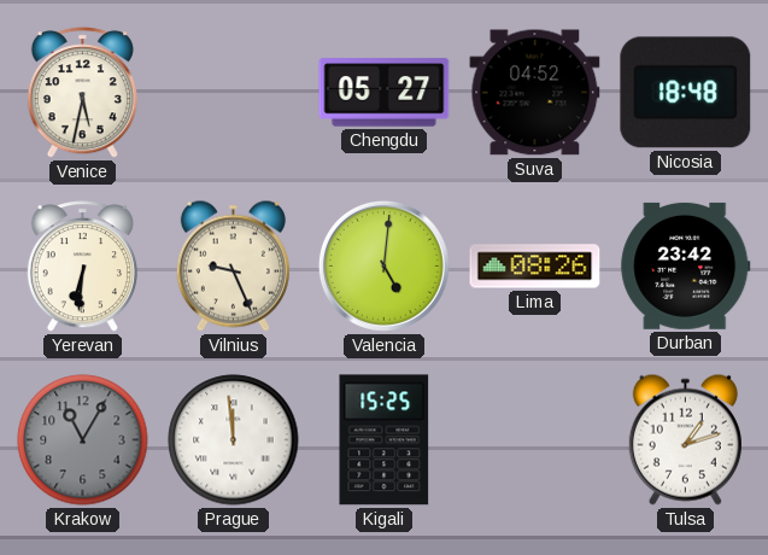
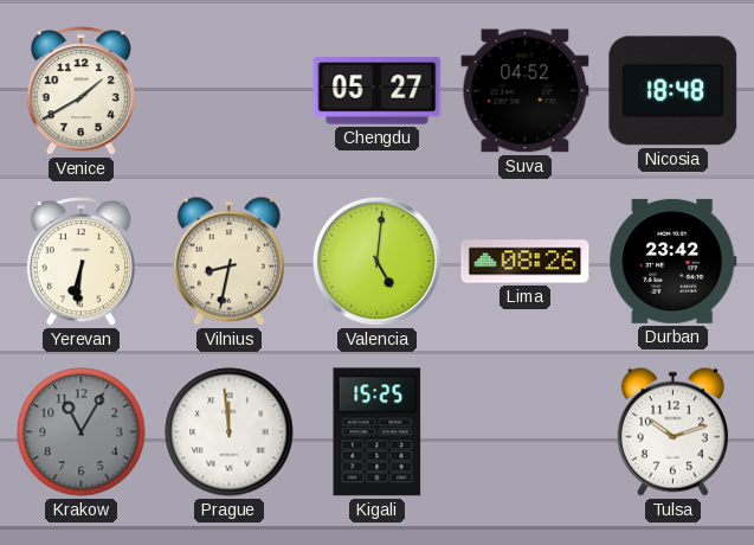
Venice: 5:32 -> 1:40 (80, 91)
Vilnius: 9:26 -> 8:32 (228, 261)
Tulsa: 1:12 -> 10:12 (672, 431)
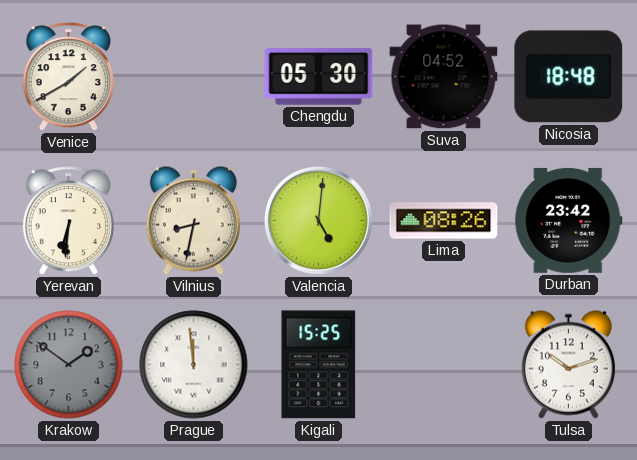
Chengdu: 05:27 -> 05:30 (319, 77)
Krakow: 11:05 -> 1:51 (69, 365)
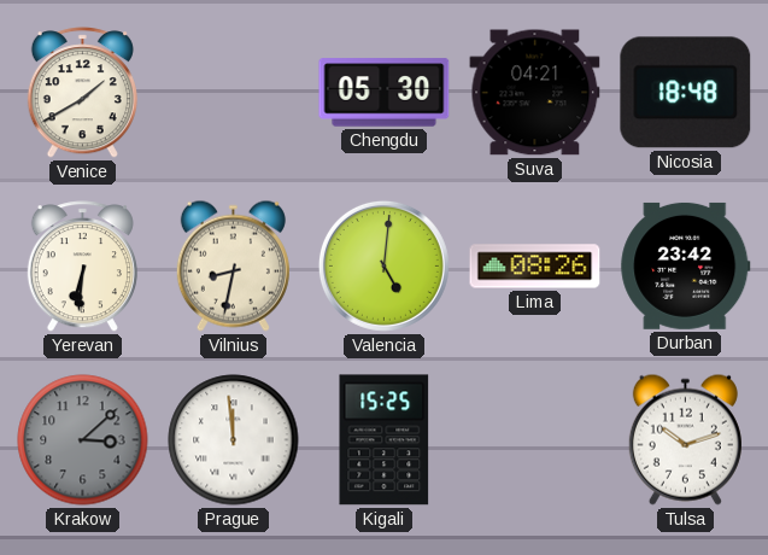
Suva: 04:52 -> 04:21 (535, 93)
Krakow: 1:51 -> 3:08 (83, 440)
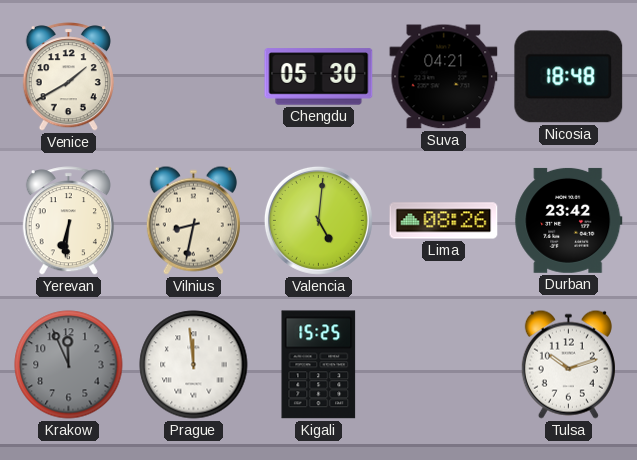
Krakow: 3:08 -> 11:56 (69, 365)
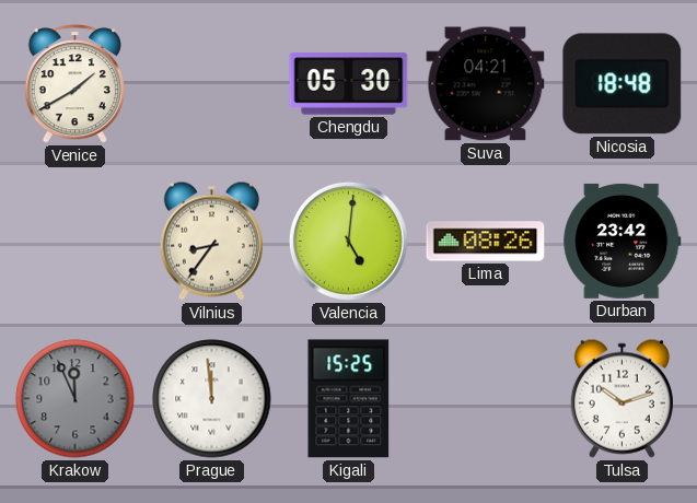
Yerevan: 6:31 -> none (68, 221)
Vilnius: 8:32 -> 8:36 (211, 241)
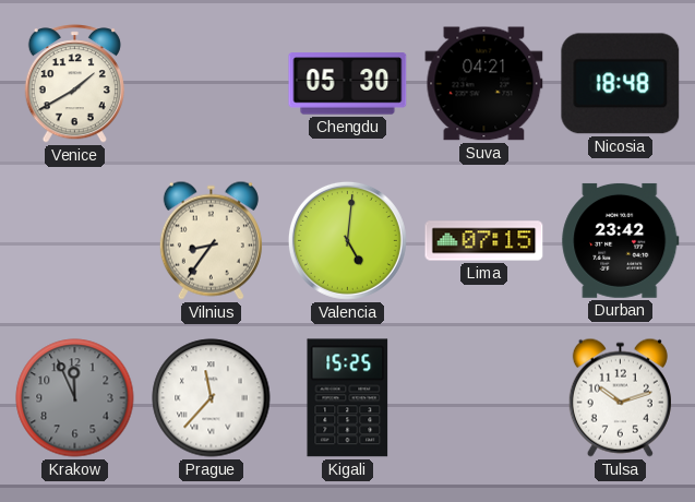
Lima: 08:26 -> 07:15 (484, 241)
Prague: 11:59 -> 11:37 (212, 398)
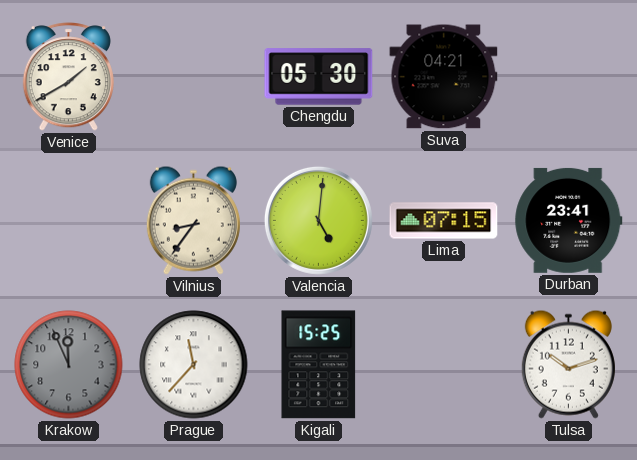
Nicosia: 18:48 -> none (621, 84)
Durban: 23:42 -> 23:41 (569, 220)
